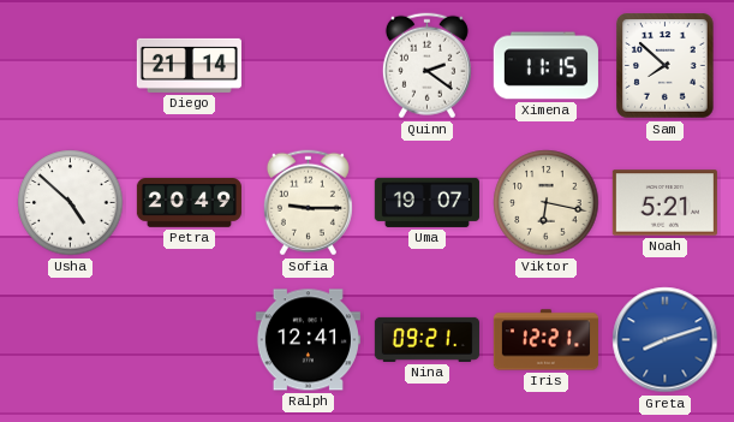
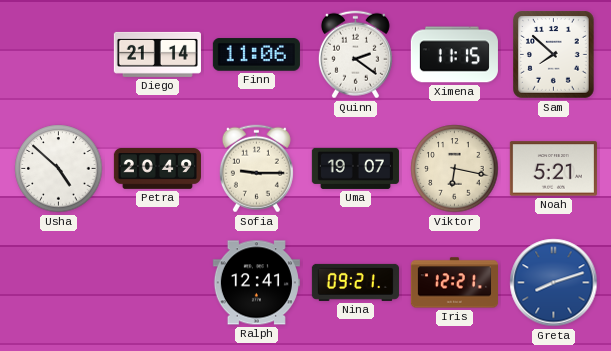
Finn: none -> 11:06 (256, 55)
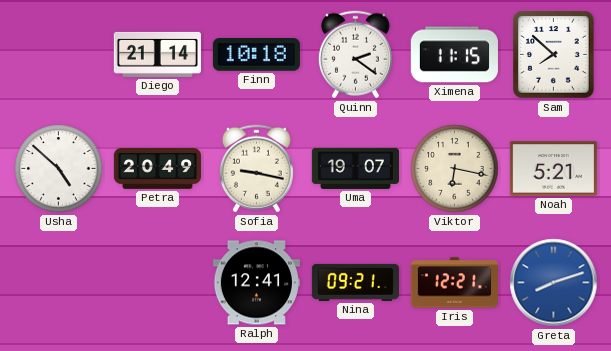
Finn: 11:06 -> 10:18 (256, 55)
Sofia: 9:15 -> 9:17 (256, 169)
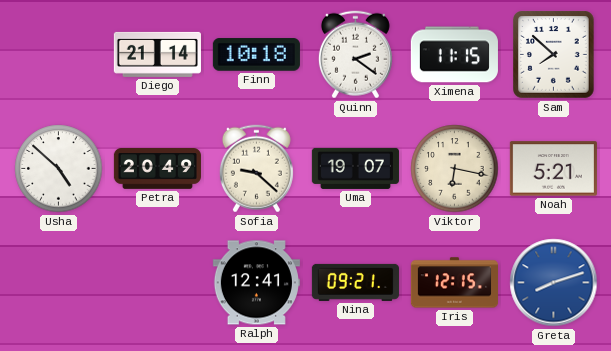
Sofia: 9:17 -> 9:22 (256, 169)
Iris: 12:21 -> 12:15 (454, 283)
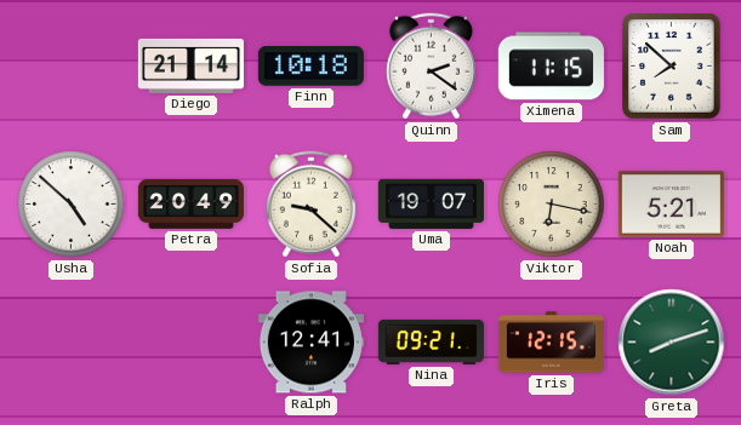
Greta dial: blue -> green (672, 343)
